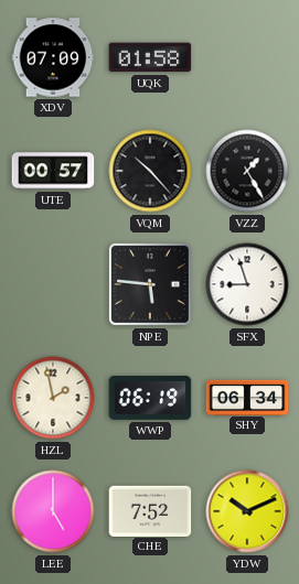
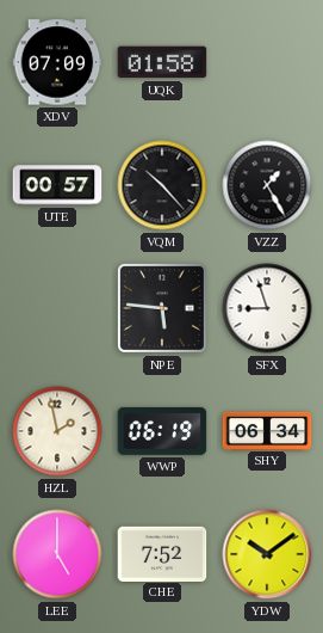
YDW: 10:11 -> 10:09 (267, 554)
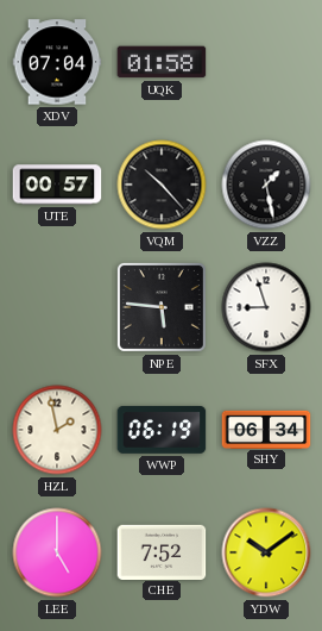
XDV: 07:09 -> 07:04 (57, 62)
VZZ: 1:25 -> 1:28 (266, 185)
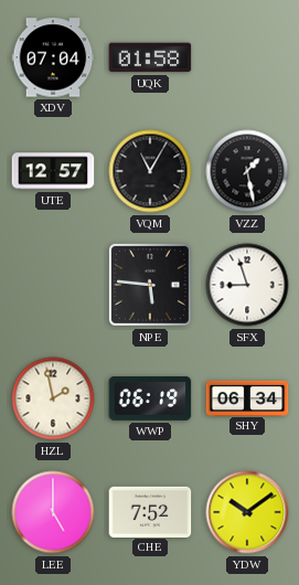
UTE: 00:57 -> 12:57 (53, 171)
VQM: 10:23 -> 11:05 (150, 171)
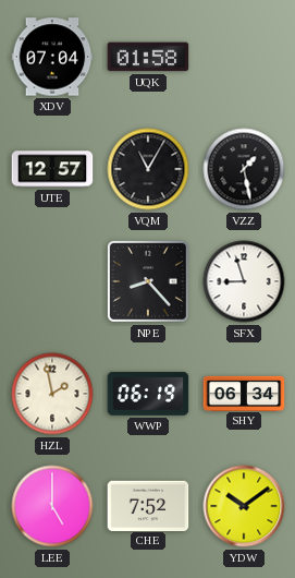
NPE: 5:46 -> 8:23 (148, 281)
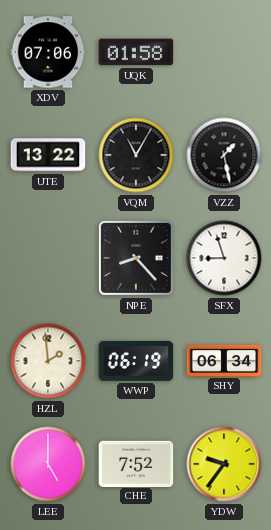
XDV: 07:04 -> 07:06 (48, 52)
UTE: 12:57 -> 13:22 (48, 155)
HZL: 1:58 -> 1:59 (48, 361)
YDW: 10:09 -> 9:36 (224, 464)
